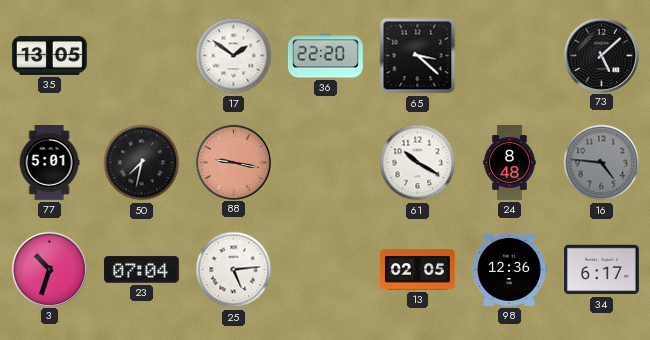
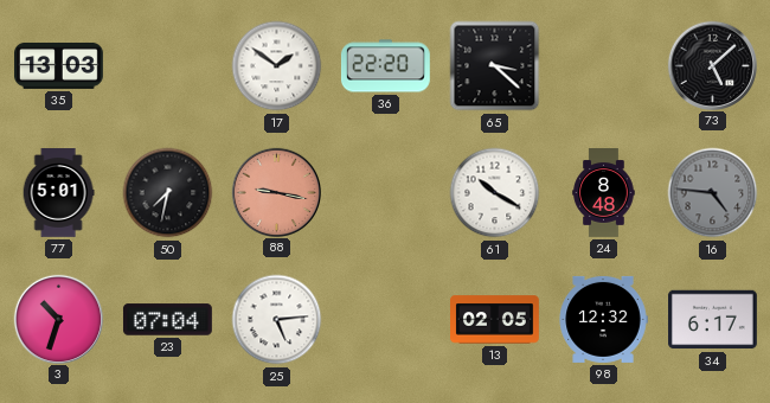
35: 13:05 -> 13:03 (59, 65)
98: 12:36 -> 12:32 (603, 319)
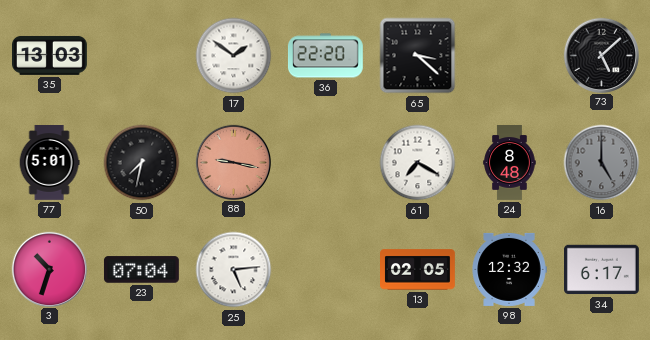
61: 10:20 -> 7:20 (418, 163)
16: 4:46 -> 5:00 (602, 163)
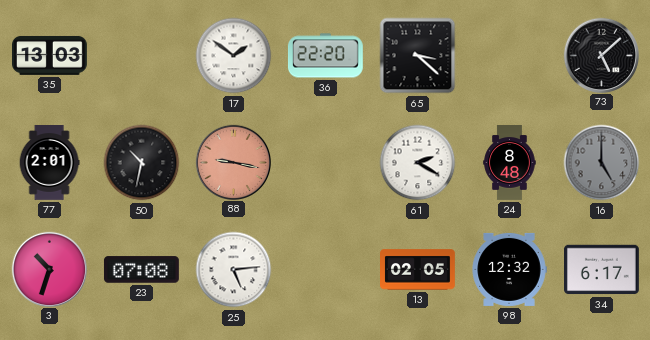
77: 5:01 -> 2:01 (49, 163)
50: 7:32 -> 10:32 (142, 163)
61: 7:20 -> 2:20 (418, 163)
23: 07:04 -> 07:08 (142, 270)
